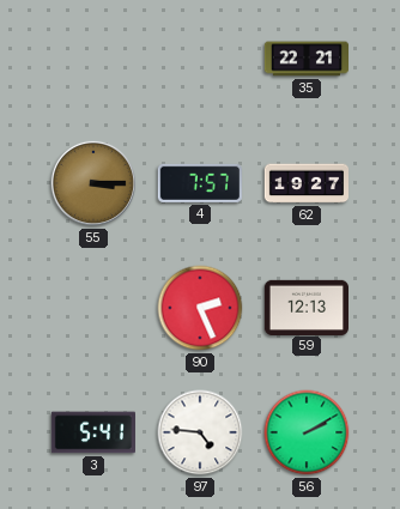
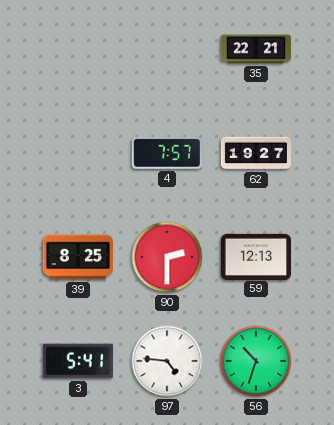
55: 3:15 -> none (93, 183)
39: none -> 8:25 (78, 257)
90: 2:26 -> 2:30 (167, 257)
56: 2:10 -> 10:33 (256, 361)
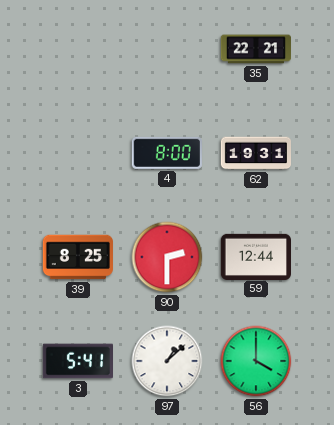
4: 7:57 -> 8:00 (167, 153)
62: 19:27 -> 19:31 (255, 153)
59: 12:13 -> 12:44 (255, 256)
97: 4:46 -> 1:08 (167, 361)
56: 10:33 -> 4:00 (256, 361)
